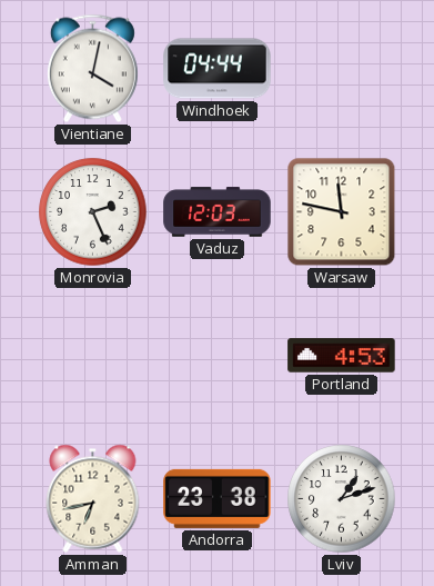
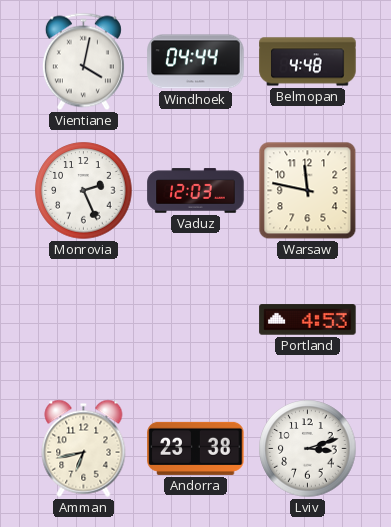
Belmopan: none -> 4:48 (308, 62)
Lviv: 1:12 -> 3:12 (308, 449)
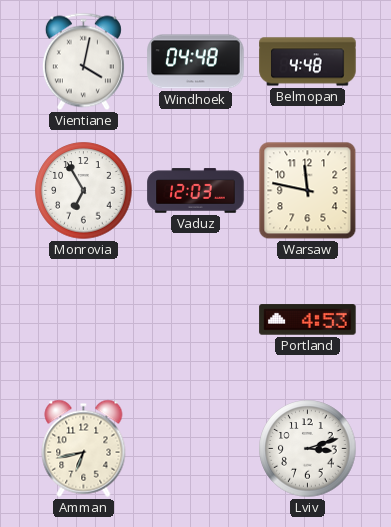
Windhoek: 04:44 -> 04:48 (196, 62)
Monrovia: 2:26 -> 6:55 (84, 191)
Andorra: 23:38 -> none (196, 448)
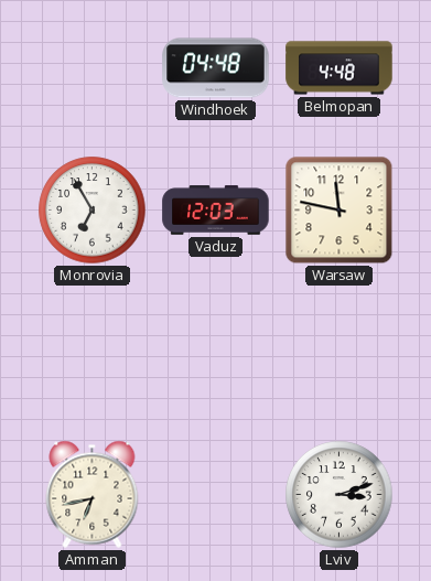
Vientiane: 4:02 -> none (83, 62)
Portland: 4:53 -> none (308, 320)
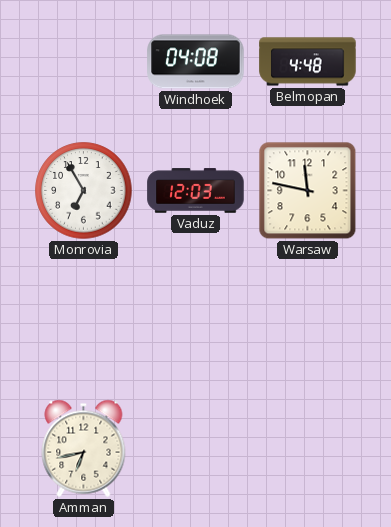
Windhoek: 04:48 -> 04:08 (196, 62)
Lviv: 3:12 -> none (340, 495)
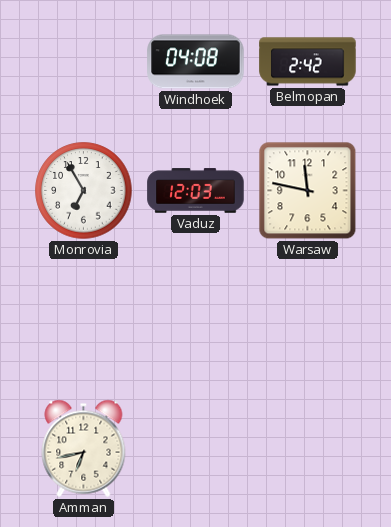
Belmopan: 4:48 -> 2:42 (308, 62)
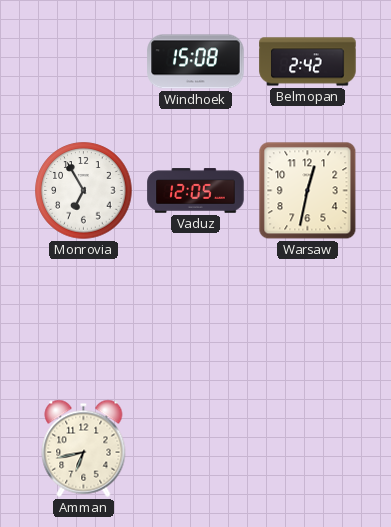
Windhoek: 04:08 -> 15:08 (196, 62)
Vaduz: 12:03 -> 12:05 (196, 191)
Warsaw: 11:47 -> 12:32 (308, 191)
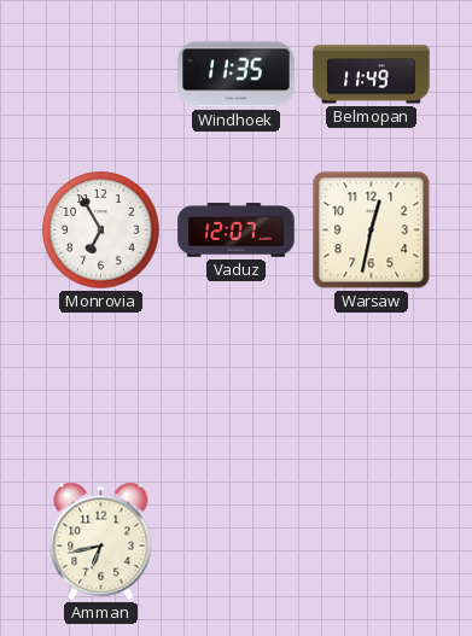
Windhoek: 15:08 -> 11:35 (237, 75)
Belmopan: 2:42 -> 11:49 (372, 75)
Vaduz: 12:05 -> 12:07 (237, 231)
